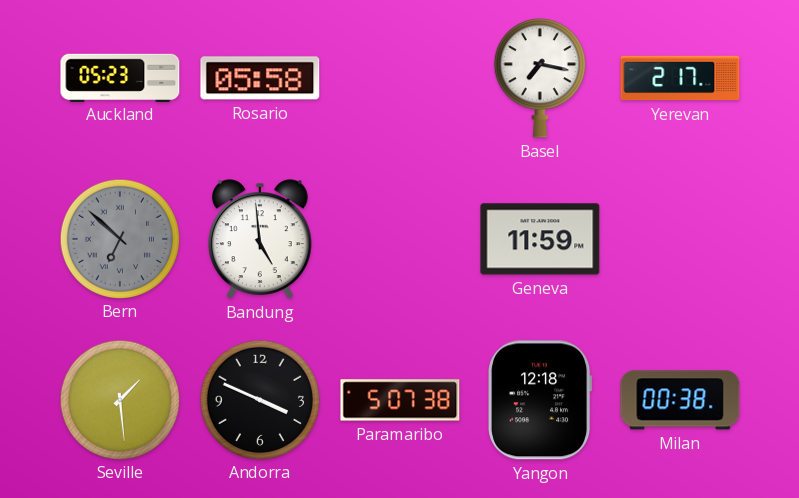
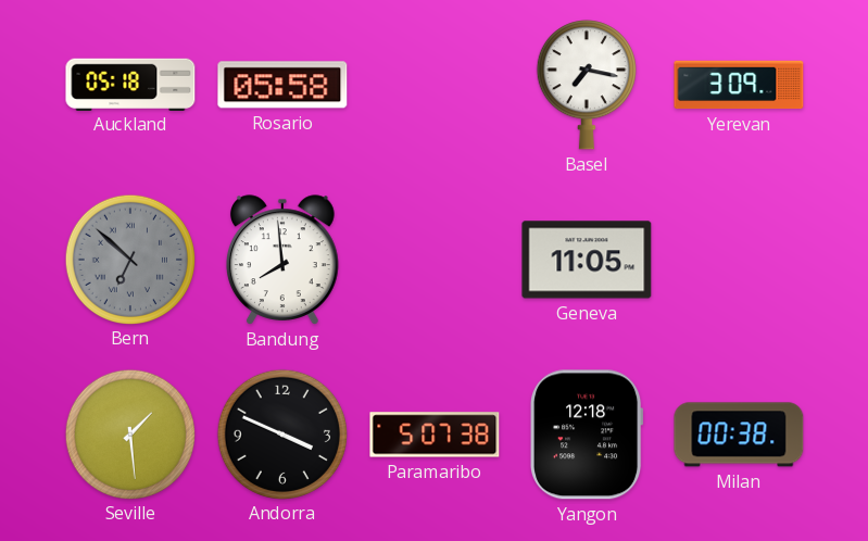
Auckland: 05:23 -> 05:18 (130, 84)
Yerevan: 2:17 -> 3:09 (739, 85)
Bandung: 4:59 -> 7:59 (282, 260)
Geneva: 11:59 -> 11:05 (587, 260)
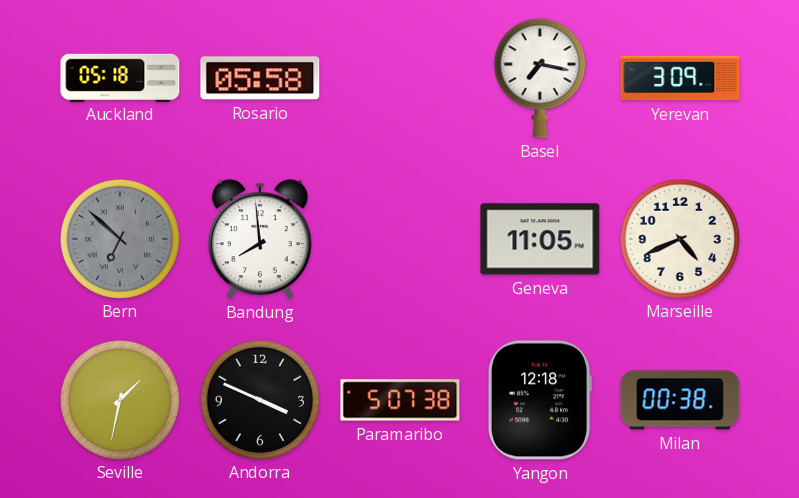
Marseille: none -> 4:41 (679, 238)
Seville: 1:29 -> 1:32 (119, 399)
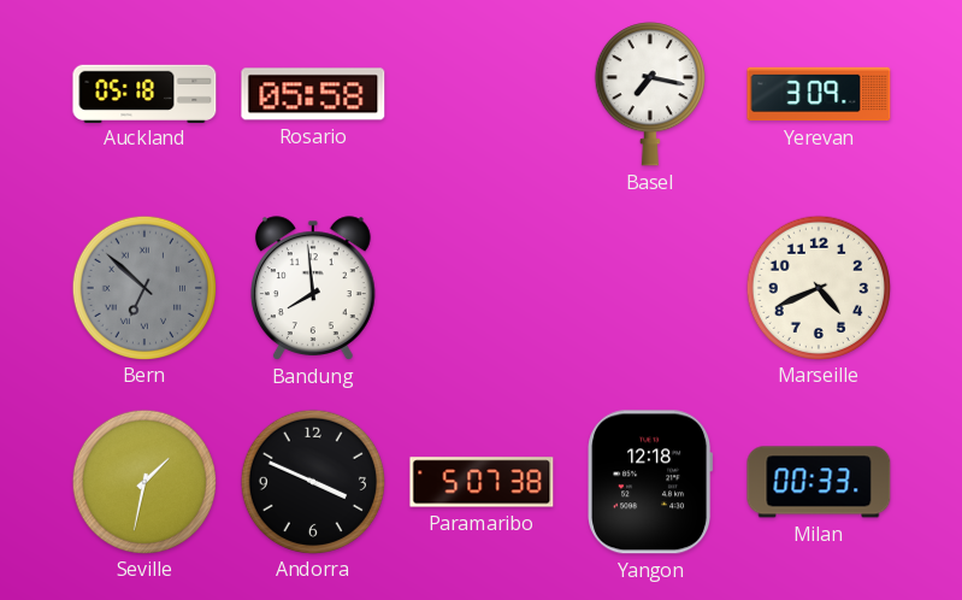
Geneva: 11:05 -> none (540, 239)
Milan: 00:38 -> 00:33 (819, 482)
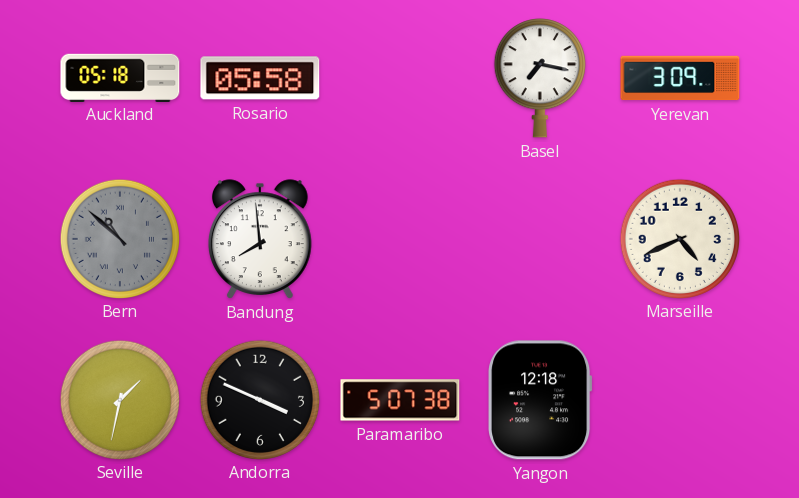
Bern: 6:52 -> 10:52 (119, 238)
Milan: 00:33 -> none (819, 482)
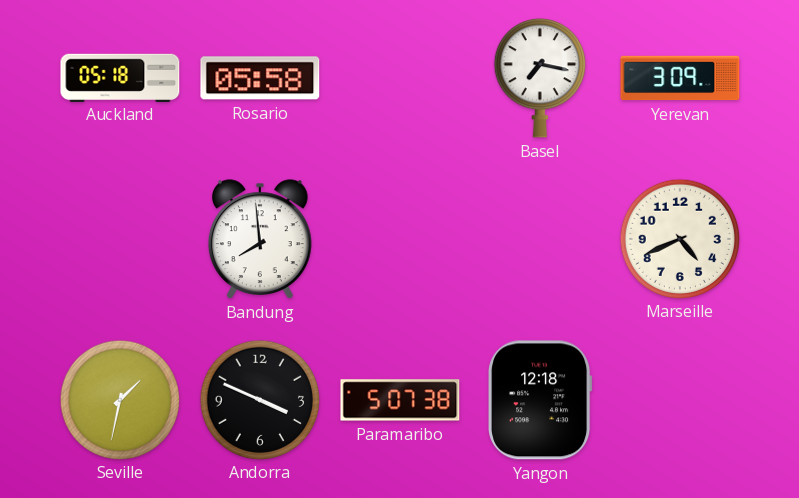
Bern: 10:52 -> none (119, 238)
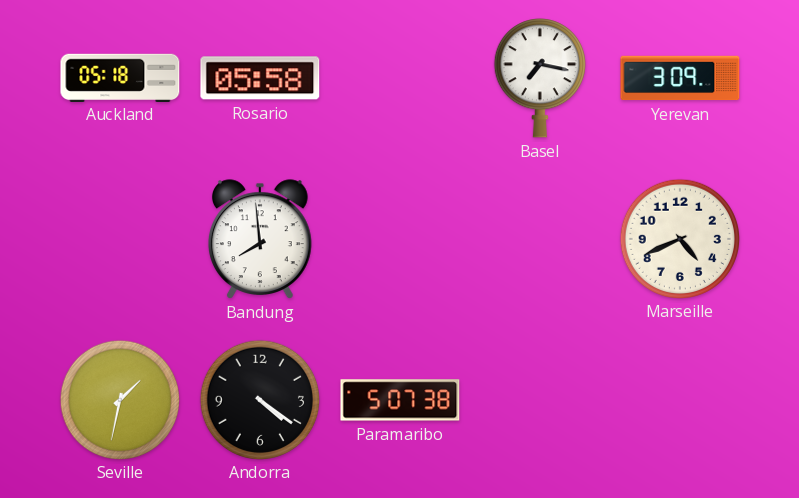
Andorra: 3:49 -> 4:21 (259, 399)
Yangon: 12:18 -> none (540, 400)
